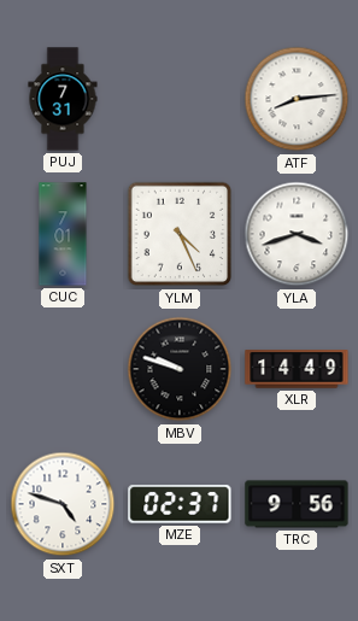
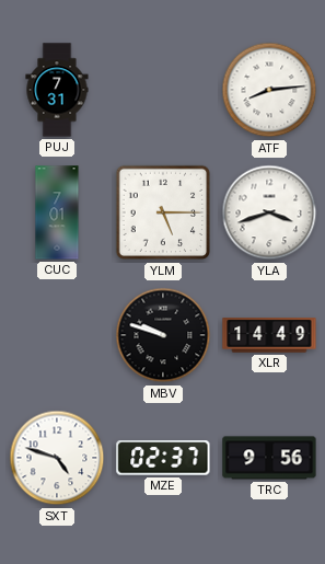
YLM: 4:26 -> 5:15 (163, 212)
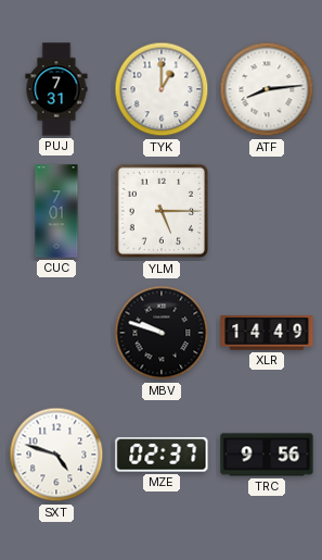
TYK: none -> 1:00 (162, 89)
YLA: 3:42 -> none (269, 212)
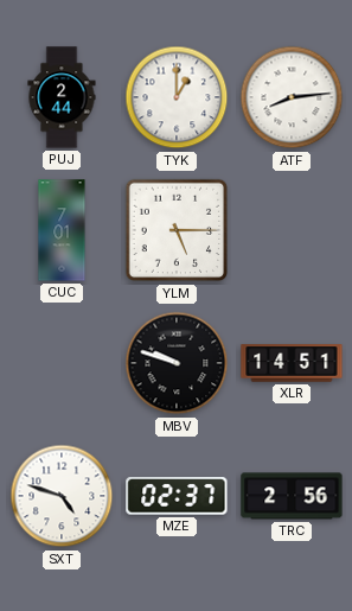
PUJ: 7:31 -> 2:44 (62, 97)
XLR: 14:49 -> 14:51 (292, 363)
TRC: 9:56 -> 2:56 (292, 496)
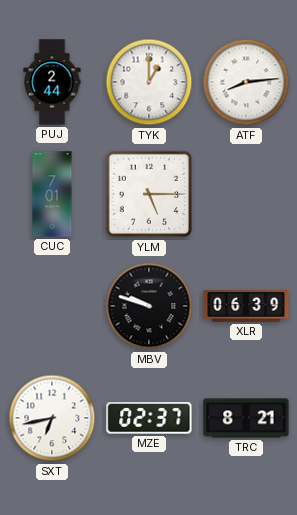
XLR: 14:51 -> 06:39 (246, 306)
SXT: 4:48 -> 6:43 (52, 418)
TRC: 2:56 -> 8:21 (246, 418)
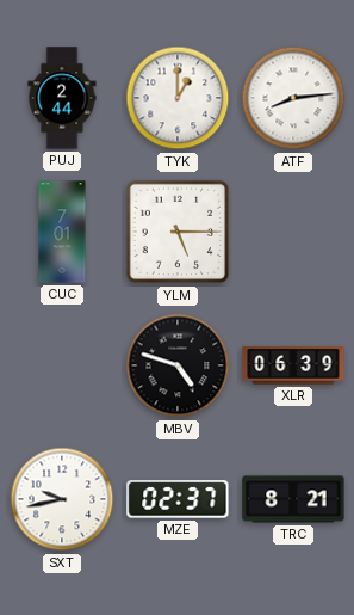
MBV: 9:48 -> 4:48 (178, 365)
SXT: 6:43 -> 9:43 (62, 499)
